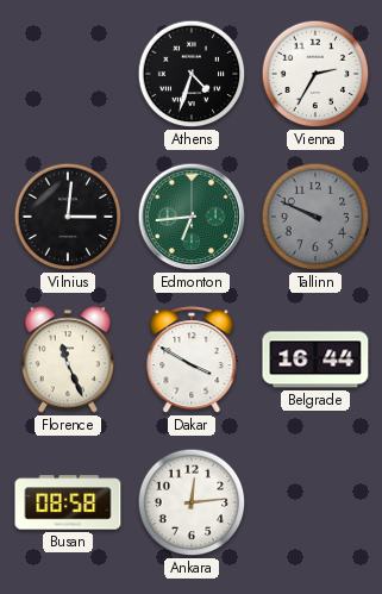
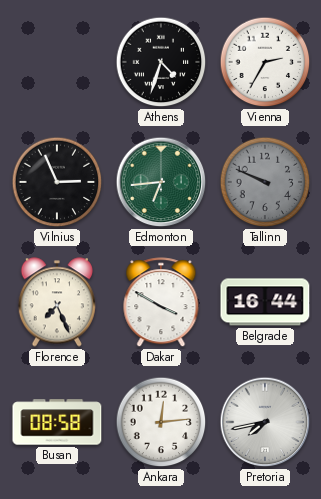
Vilnius: 3:01 -> 2:56 (57, 182)
Florence: 11:26 -> 7:26 (56, 302)
Pretoria: none -> 7:43 (265, 422)
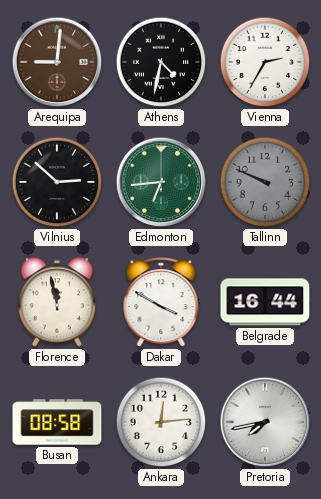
Arequipa: none -> 9:01 (57, 62)
Athens: 4:33 -> 4:32 (161, 62)
Vilnius: 2:56 -> 2:52 (57, 182)
Florence: 7:26 -> 11:58 (56, 302)
